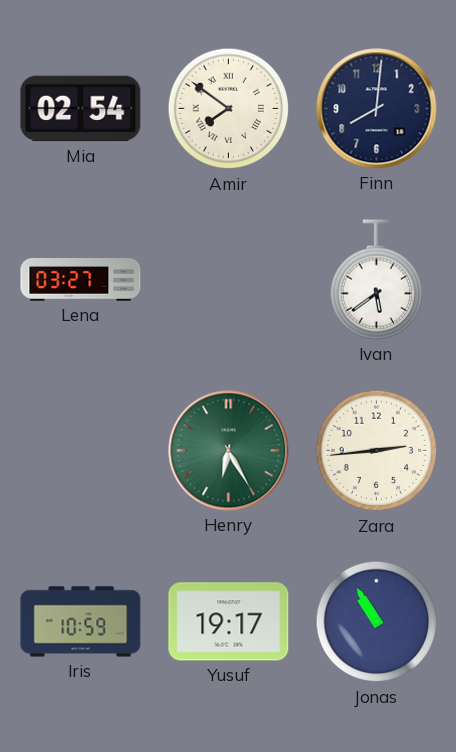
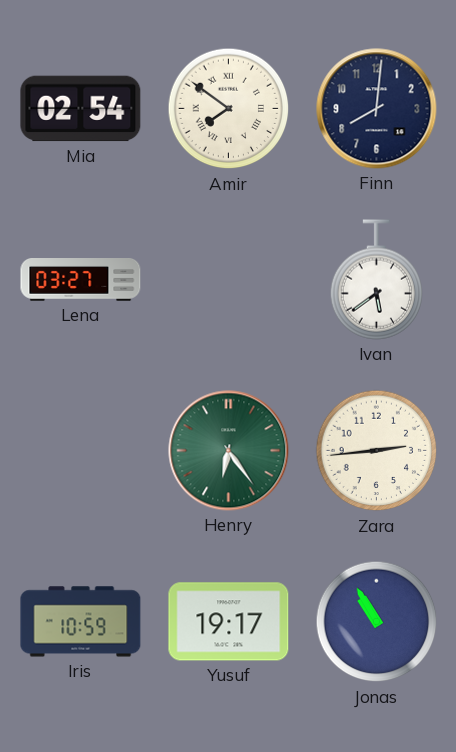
Henry: 6:25 -> 6:24 (229, 451)
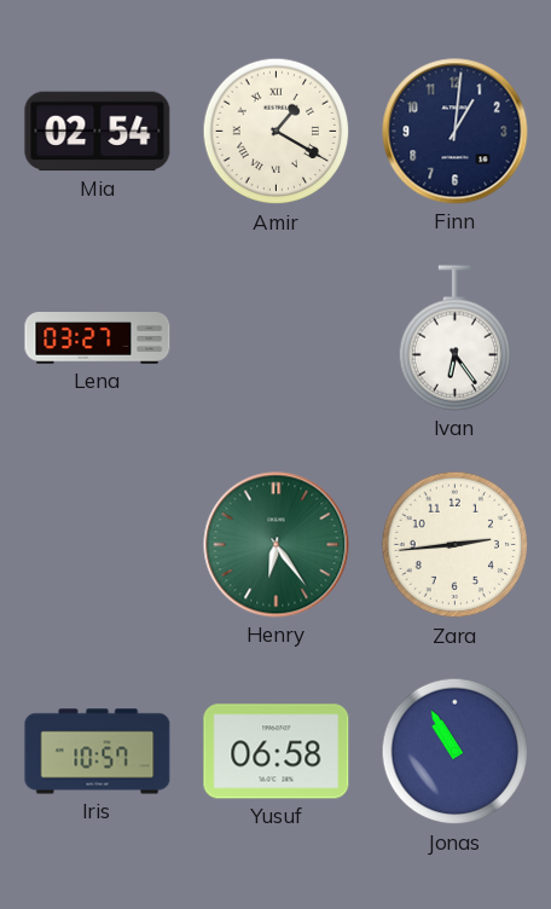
Amir: 7:51 -> 1:20 (277, 132)
Finn: 8:01 -> 1:01 (456, 132)
Ivan: 5:39 -> 6:24 (454, 338)
Iris: 10:59 -> 10:57 (98, 752)
Yusuf: 19:17 -> 06:58 (277, 752)
